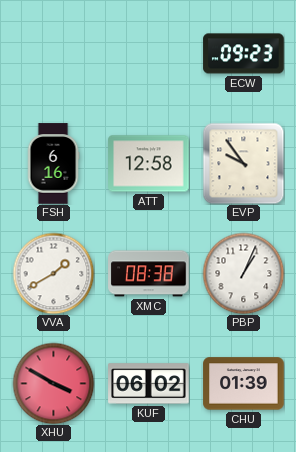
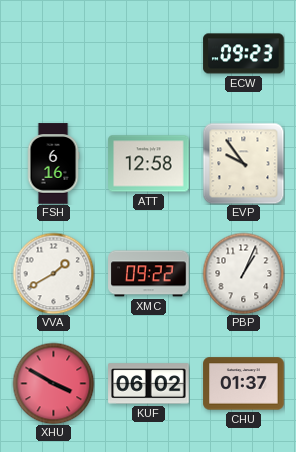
XMC: 08:38 -> 09:22 (149, 274)
CHU: 01:39 -> 01:37 (244, 384)
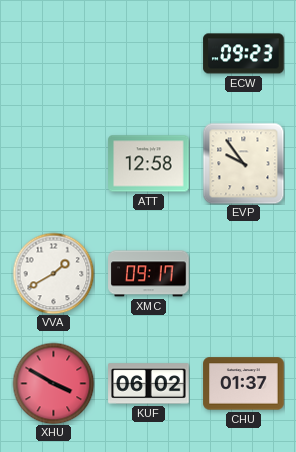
FSH: 6:16 -> none (53, 164)
XMC: 09:22 -> 09:17 (149, 274)
PBP: 1:04 -> none (243, 273)
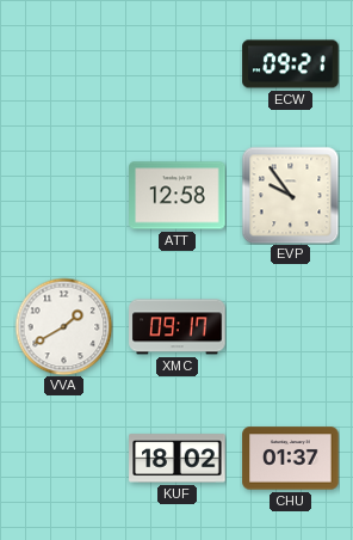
ECW: 09:23 -> 09:21 (291, 65)
XHU: 3:50 -> none (53, 383)
KUF: 06:02 -> 18:02 (178, 459)
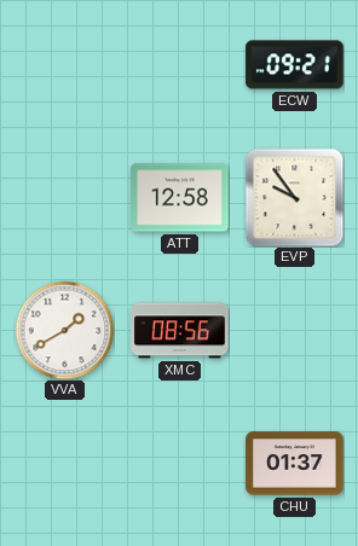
XMC: 09:17 -> 08:56 (180, 331)
KUF: 18:02 -> none (178, 459)
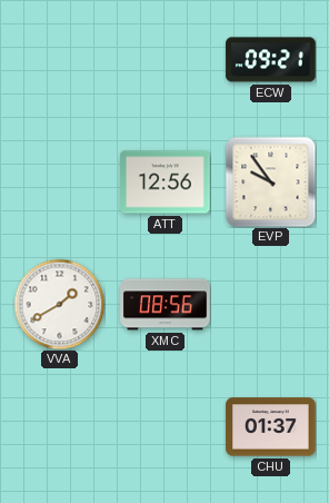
ATT: 12:58 -> 12:56 (166, 183)
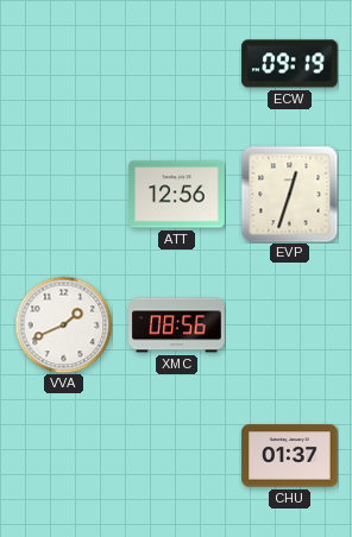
ECW: 09:21 -> 09:19 (290, 64)
EVP: 9:54 -> 12:33 (289, 194)
VVA: 1:40 -> 1:41 (63, 324)
